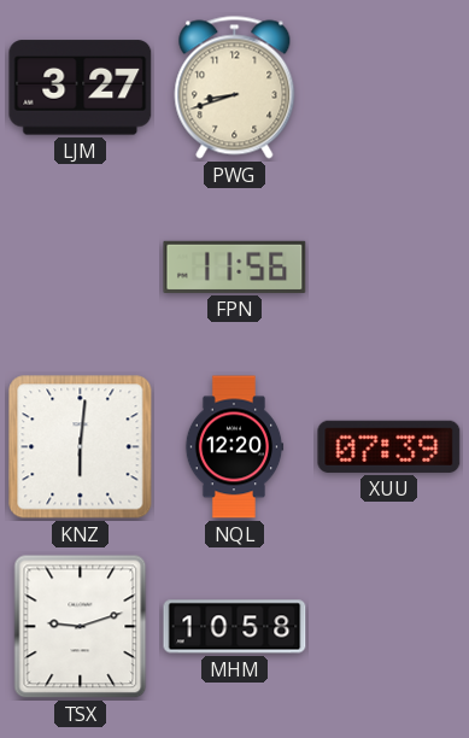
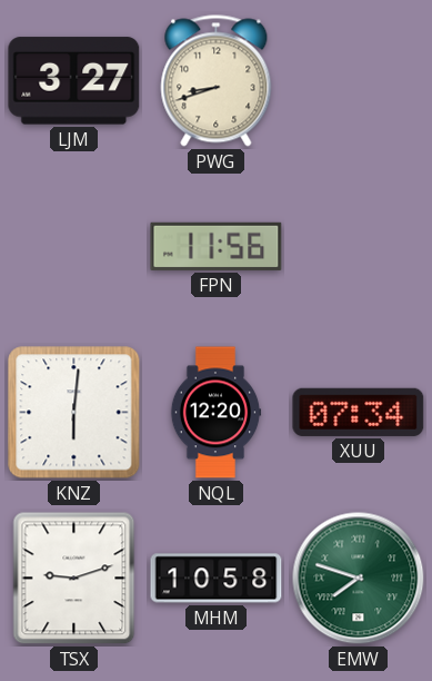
XUU: 07:39 -> 07:34 (359, 412)
EMW: none -> 7:48 (359, 579)
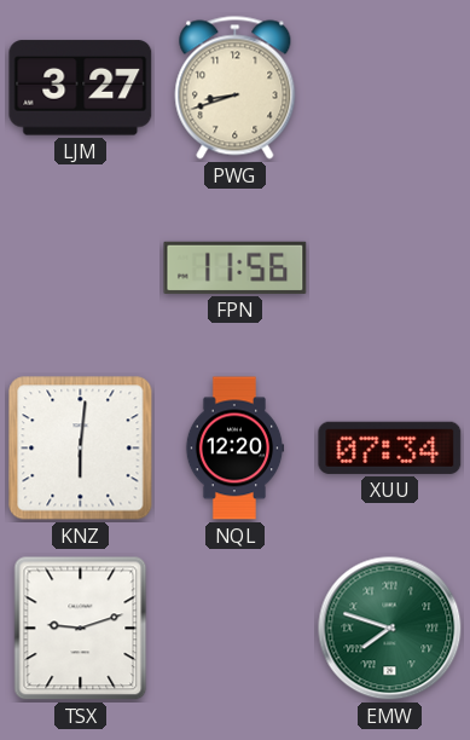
MHM: 10:58 -> none (217, 579)
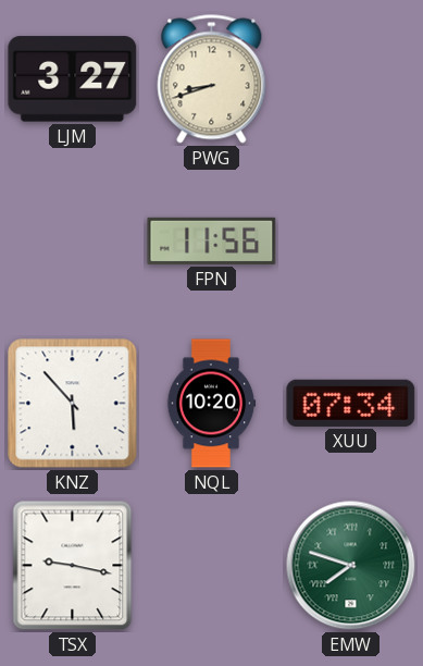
KNZ: 6:01 -> 5:53 (73, 404)
NQL: 12:20 -> 10:20 (211, 404)
TSX: 9:12 -> 9:17 (73, 566)
